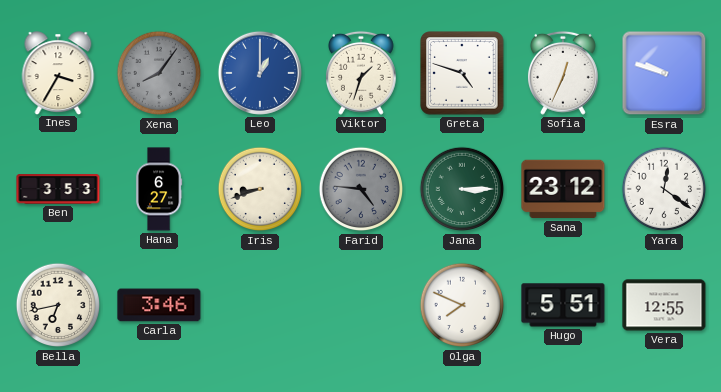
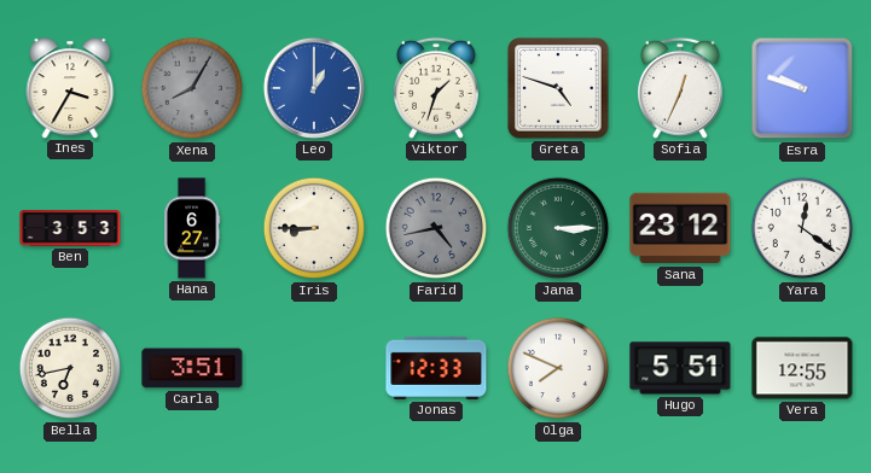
Xena: 8:06 -> 8:05 (192, 88)
Iris: 8:42 -> 8:45 (314, 228)
Farid: 4:46 -> 4:43 (436, 228)
Carla: 3:46 -> 3:51 (192, 368)
Jonas: none -> 12:33 (436, 368)
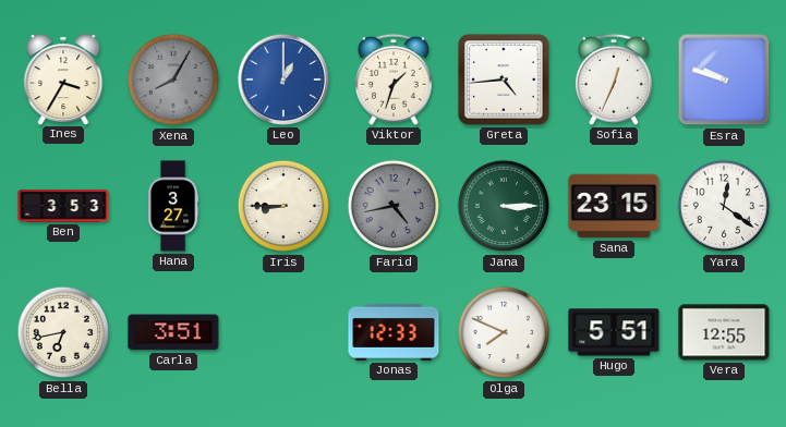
Greta: 4:48 -> 4:44 (504, 80)
Hana: 6:27 -> 3:27 (173, 206)
Sana: 23:12 -> 23:15 (614, 206)
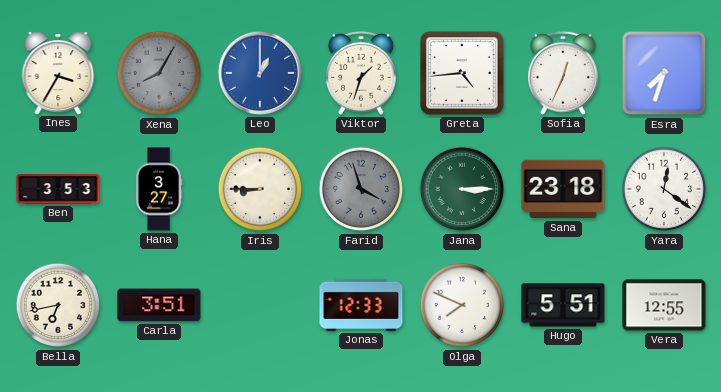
Esra: 9:48 -> 7:33 (664, 73)
Farid: 4:43 -> 3:57 (361, 189)
Sana: 23:15 -> 23:18 (563, 189)
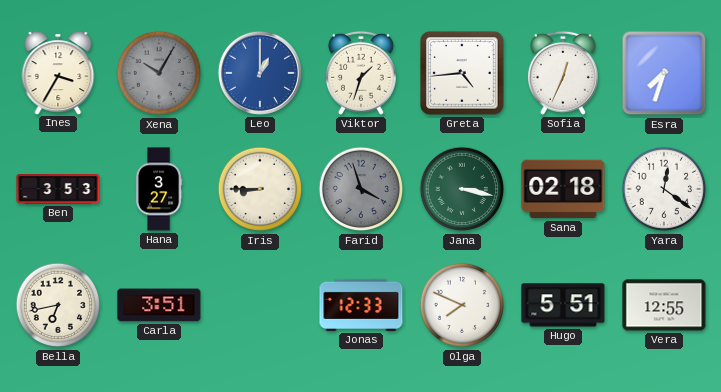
Xena: 8:05 -> 10:05 (159, 73)
Jana: 3:15 -> 3:17 (462, 189)
Sana: 23:18 -> 02:18 (563, 189)
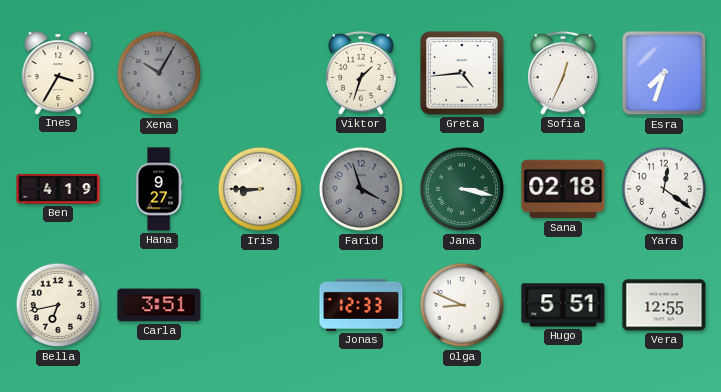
Leo: 1:00 -> none (260, 73)
Ben: 3:53 -> 4:19 (58, 189)
Hana: 3:27 -> 9:27 (159, 189)
Olga: 7:49 -> 8:49 (462, 305)
